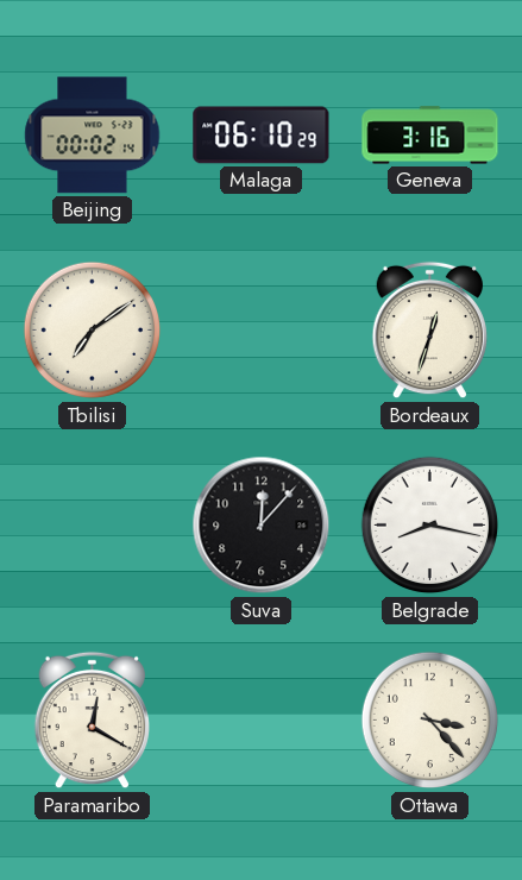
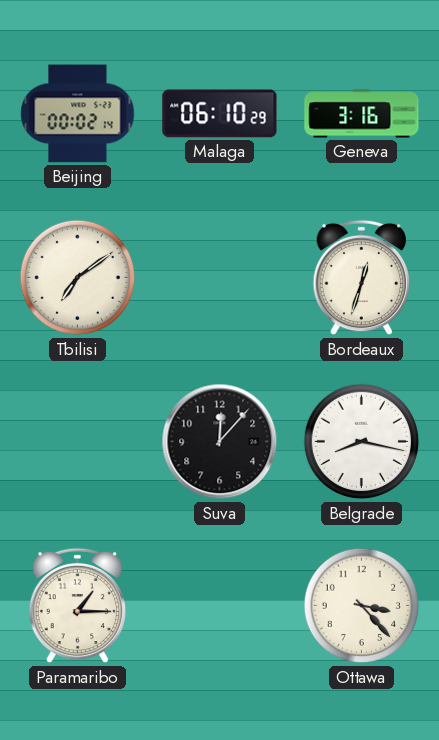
Paramaribo: 12:20 -> 1:15 (77, 606)
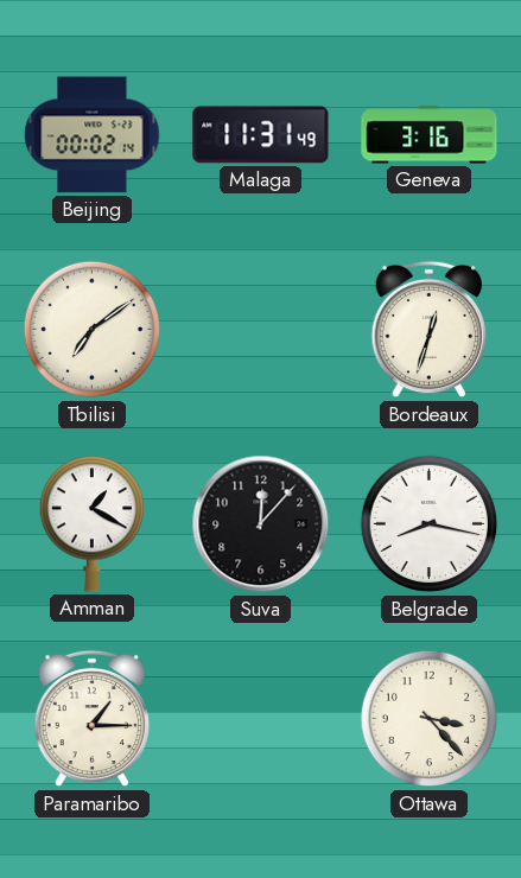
Malaga: 06:10 -> 11:31 (261, 135)
Amman: none -> 1:20 (91, 524)
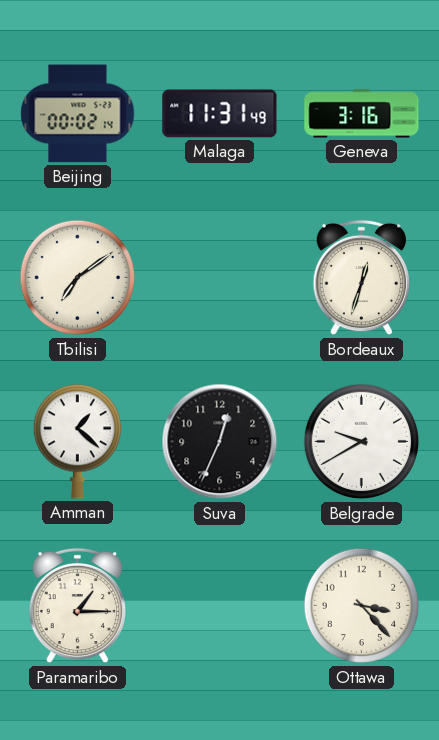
Amman: 1:20 -> 1:22 (77, 442)
Suva: 12:07 -> 12:34 (220, 442)
Belgrade: 8:17 -> 9:40 (362, 442)
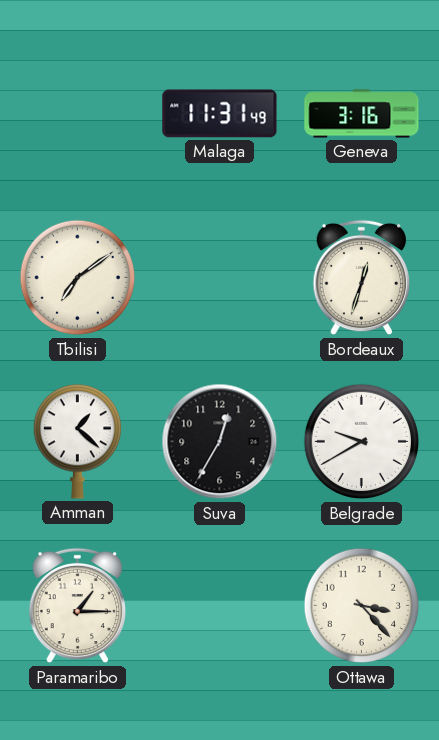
Beijing: 00:02 -> none (78, 114)
Suva: 12:34 -> 12:35 (220, 442)
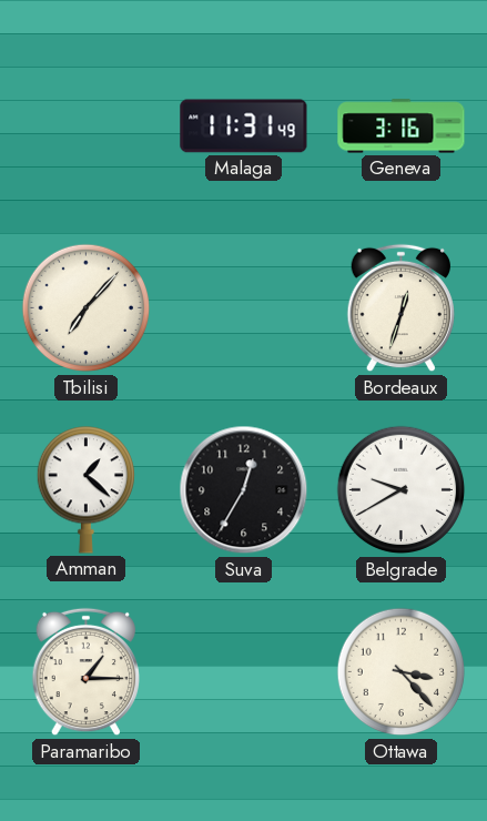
Tbilisi: 7:09 -> 7:07 (87, 308)
